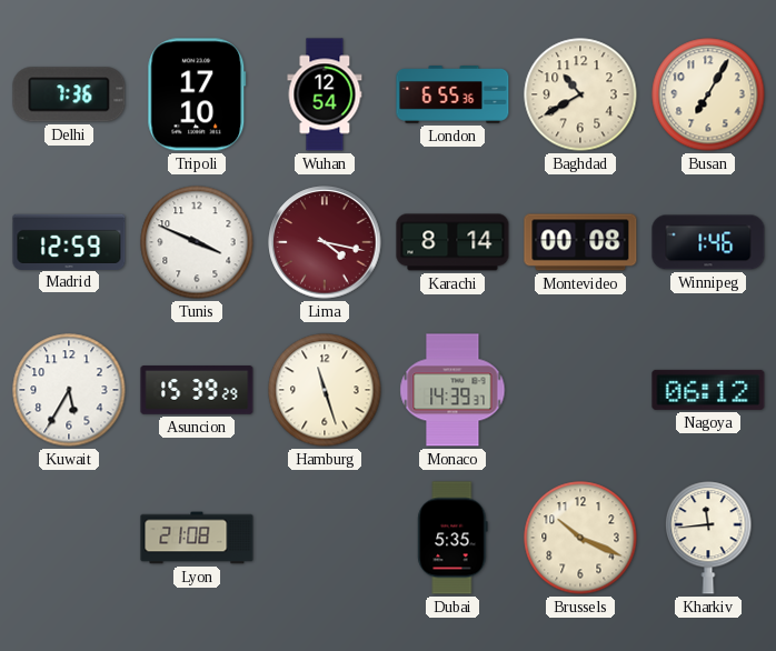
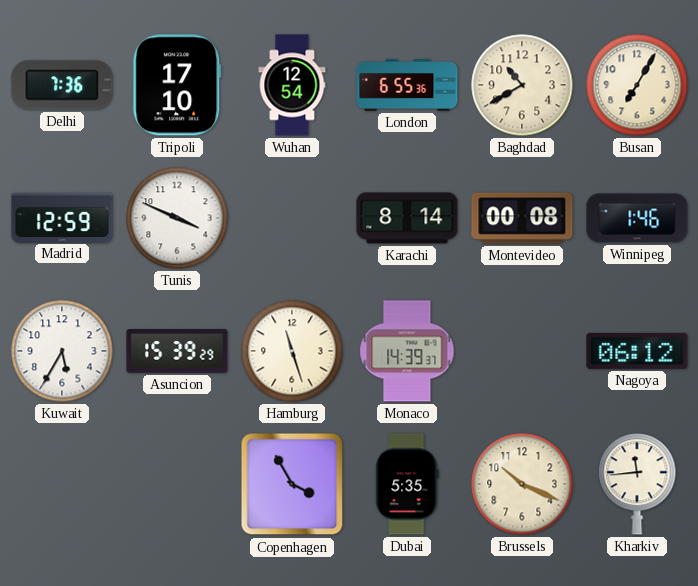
Lima: 4:17 -> none (325, 242)
Lyon: 21:08 -> none (197, 538)
Copenhagen: none -> 3:55 (292, 484)
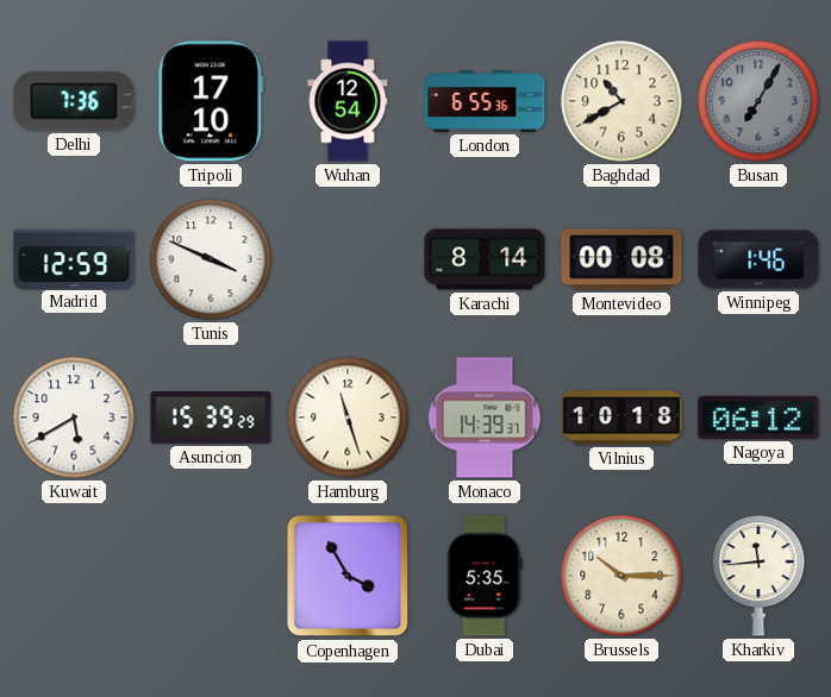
Busan dial: cream -> grey (758, 101)
Kuwait: 5:35 -> 5:40 (74, 417)
Vilnius: none -> 10:18 (621, 417)
Brussels: 10:19 -> 10:15 (621, 576)
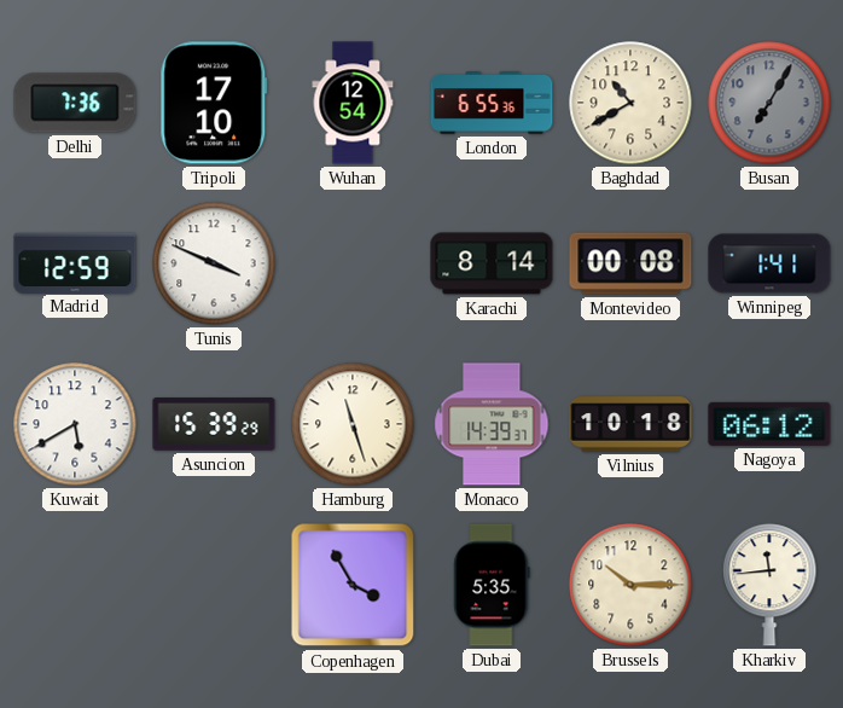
Winnipeg: 1:46 -> 1:41 (769, 263)
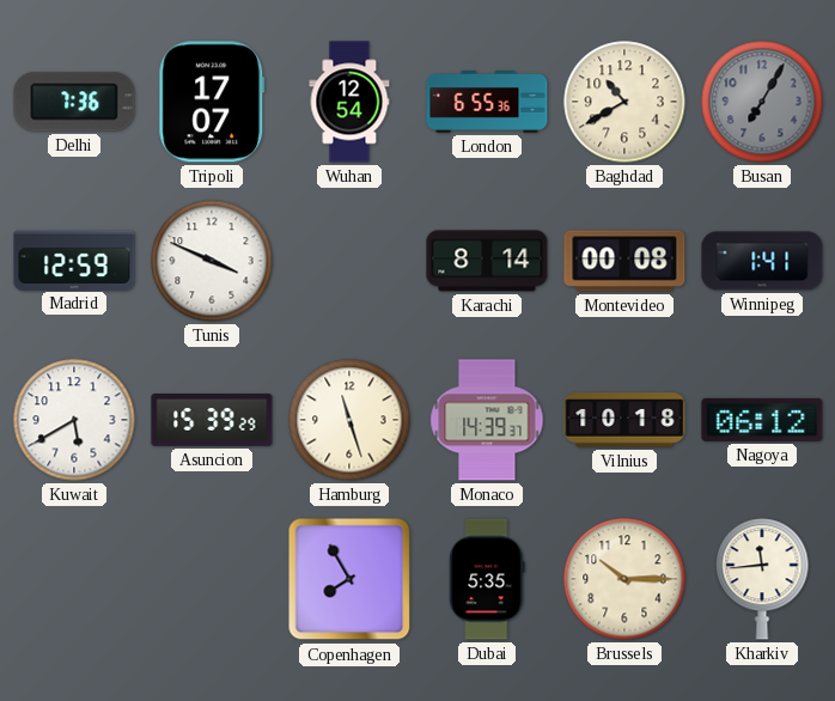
Tripoli: 17:10 -> 17:07 (212, 102)
Copenhagen: 3:55 -> 7:55 (349, 579)
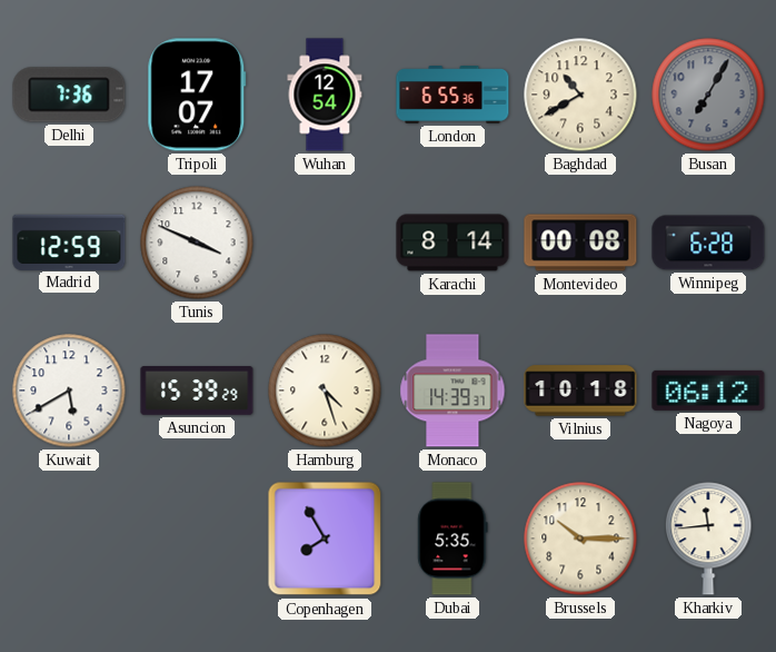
Winnipeg: 1:41 -> 6:28 (708, 243)
Hamburg: 11:27 -> 4:27 (325, 391)
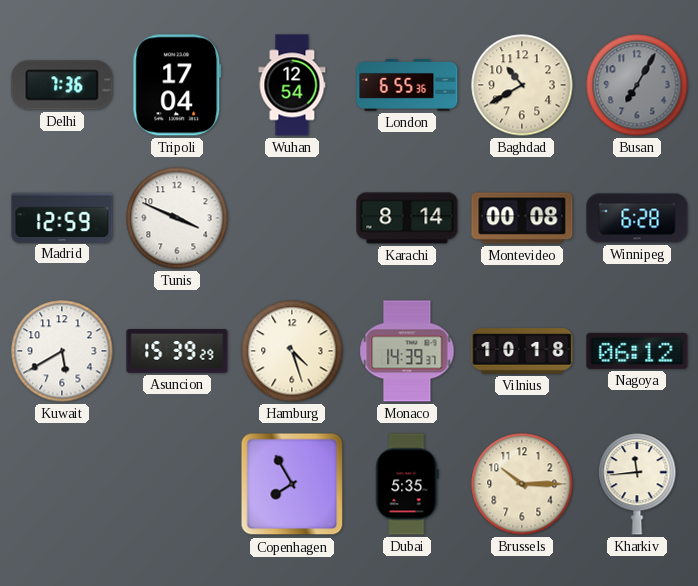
Tripoli: 17:07 -> 17:04 (177, 85)
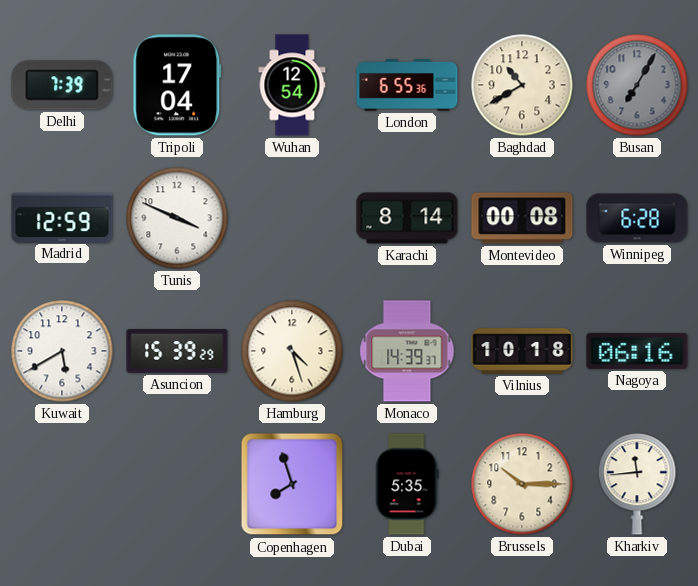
Delhi: 7:36 -> 7:39 (62, 85)
Nagoya: 06:12 -> 06:16 (637, 351)
Copenhagen: 7:55 -> 7:57 (292, 484)
